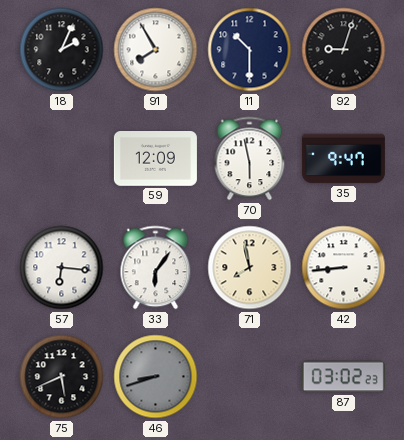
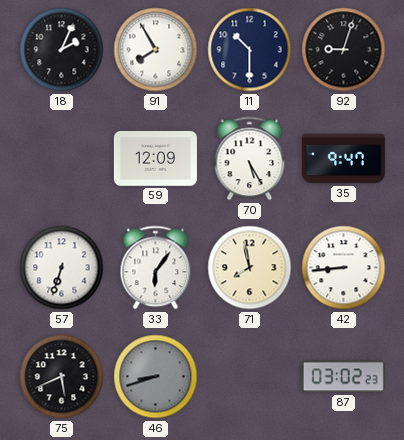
70: 5:58 -> 5:25 (250, 159)
57: 6:16 -> 6:33 (62, 268)
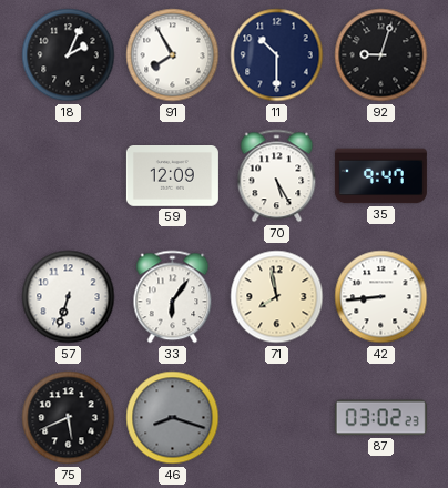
46: 8:42 -> 8:18 (173, 418)
